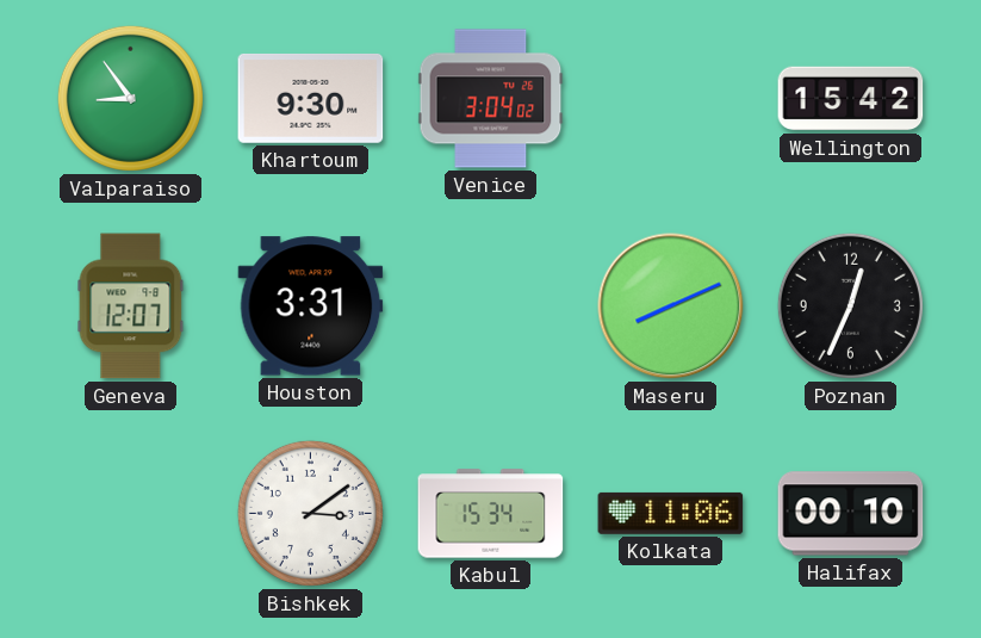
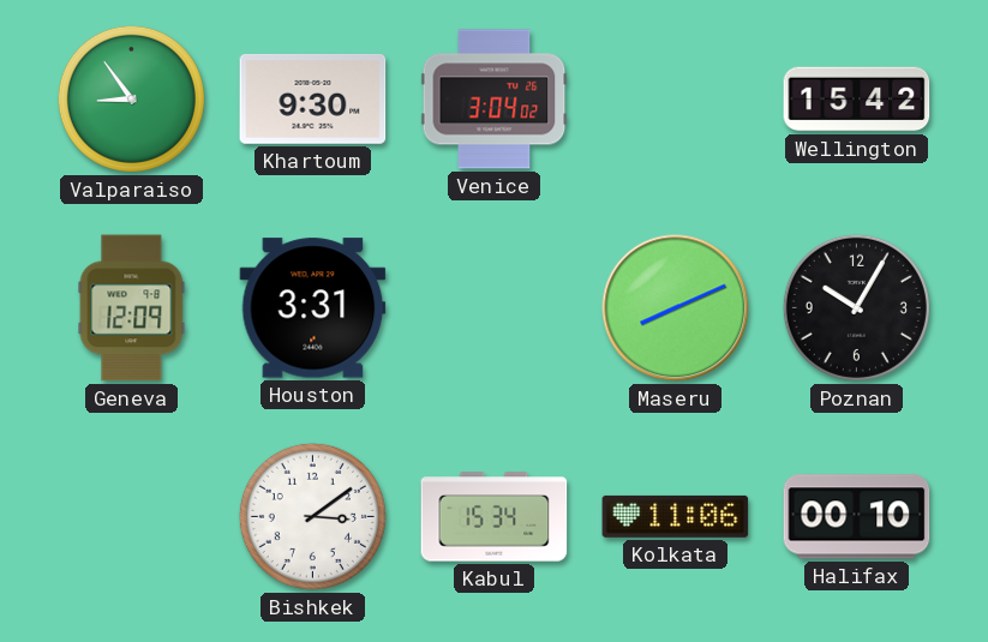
Geneva: 12:07 -> 12:09 (132, 308)
Poznan: 12:34 -> 10:05 (856, 307)
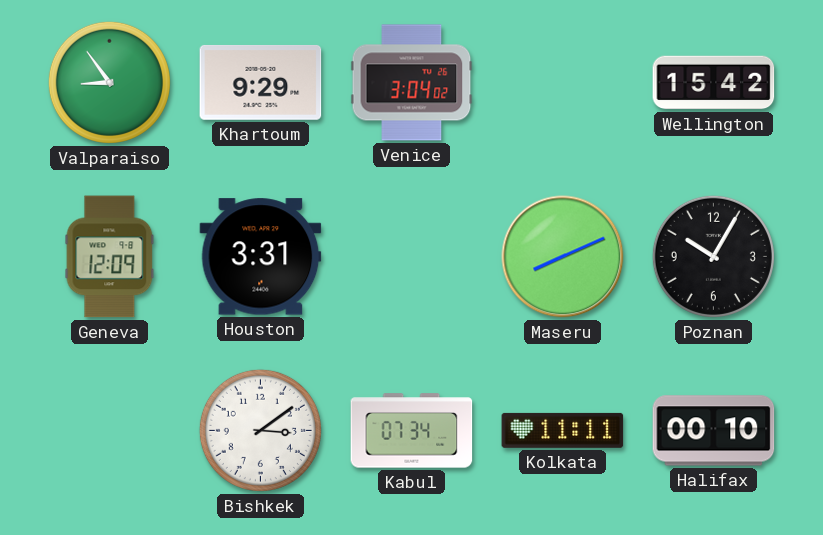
Khartoum: 9:30 -> 9:29 (261, 82)
Kabul: 15:34 -> 07:34 (412, 431)
Kolkata: 11:06 -> 11:11 (563, 430)
